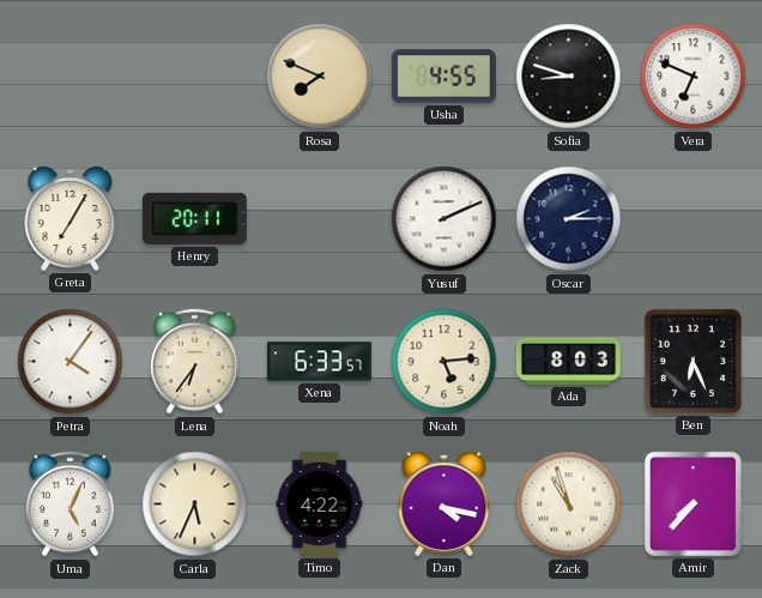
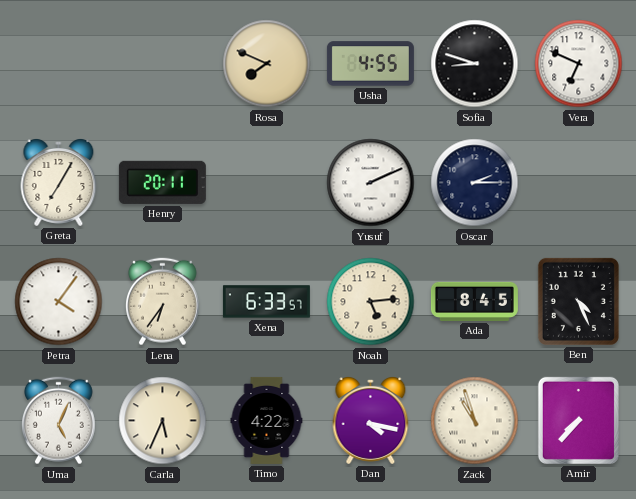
Ada: 8:03 -> 8:45 (474, 301)
Ben: 6:26 -> 4:26 (578, 301)
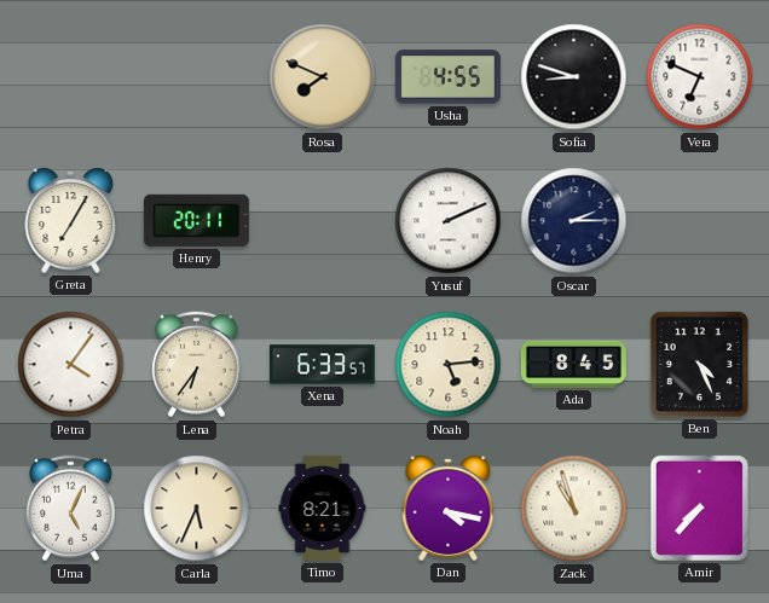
Timo: 4:22 -> 8:21 (323, 508)
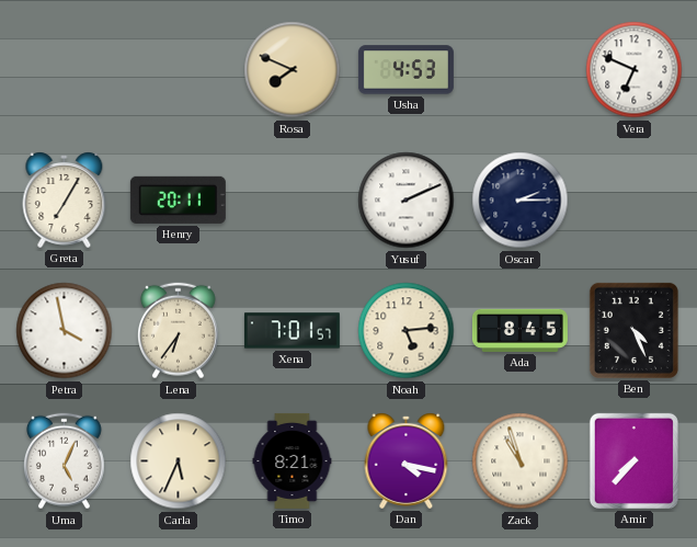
Usha: 4:55 -> 4:53 (405, 70)
Sofia: 8:48 -> none (574, 77)
Petra: 4:06 -> 3:58 (65, 331)
Xena: 6:33 -> 7:01 (292, 331)
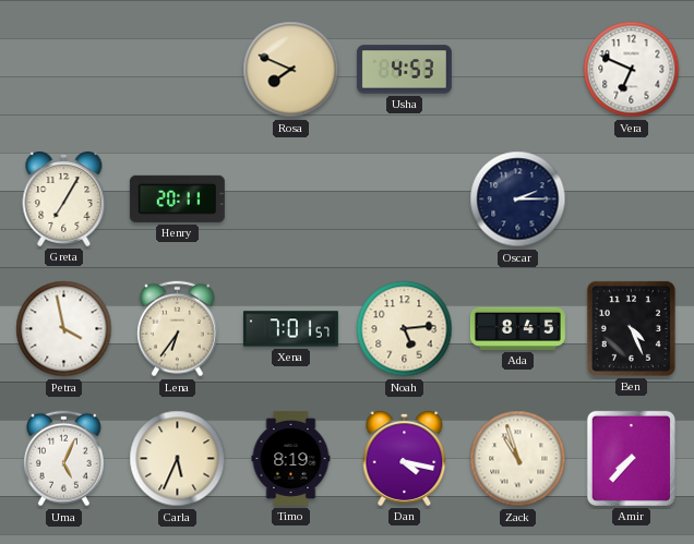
Yusuf: 2:11 -> none (407, 201)
Timo: 8:21 -> 8:19 (291, 458)
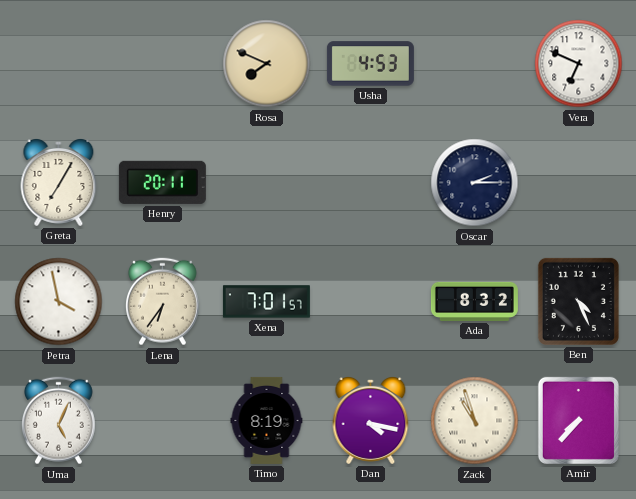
Noah: 5:14 -> none (405, 329)
Ada: 8:45 -> 8:32 (474, 301)
Carla: 5:34 -> none (178, 459)
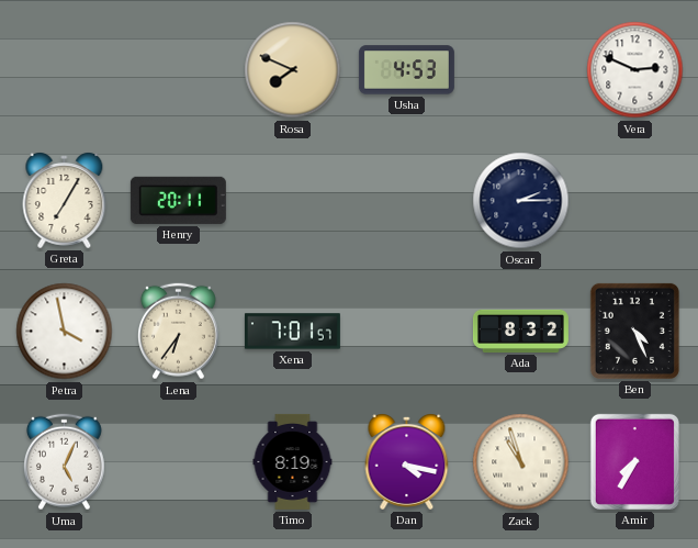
Vera: 6:49 -> 2:49 (635, 70)
Amir: 7:37 -> 7:35 (634, 461)
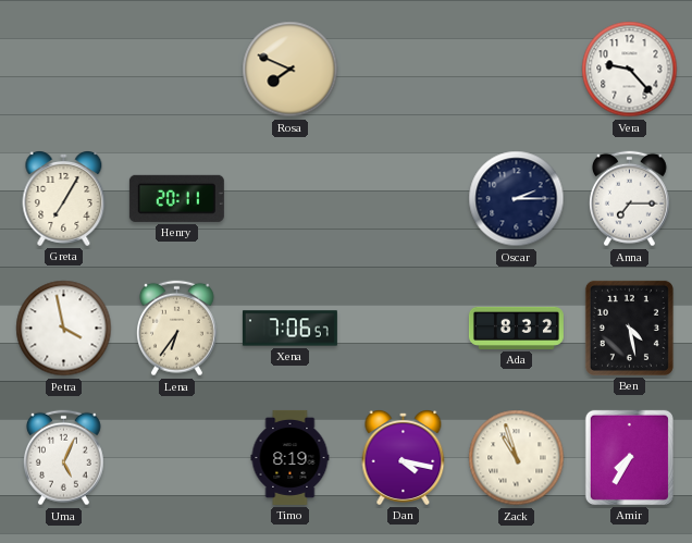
Usha: 4:53 -> none (406, 70)
Vera: 2:49 -> 9:23 (630, 70)
Anna: none -> 7:15 (629, 199)
Xena: 7:01 -> 7:06 (289, 329)
Ben: 4:26 -> 4:28 (629, 328)
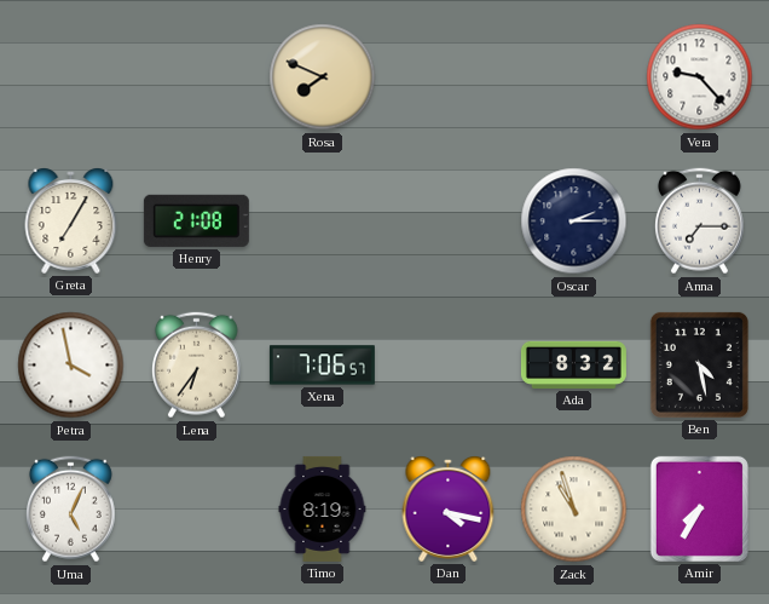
Henry: 20:11 -> 21:08 (196, 220)
